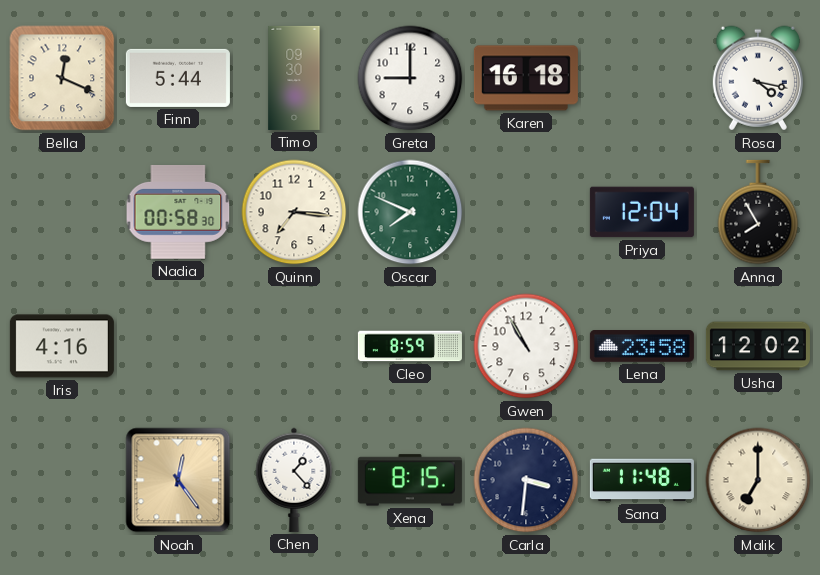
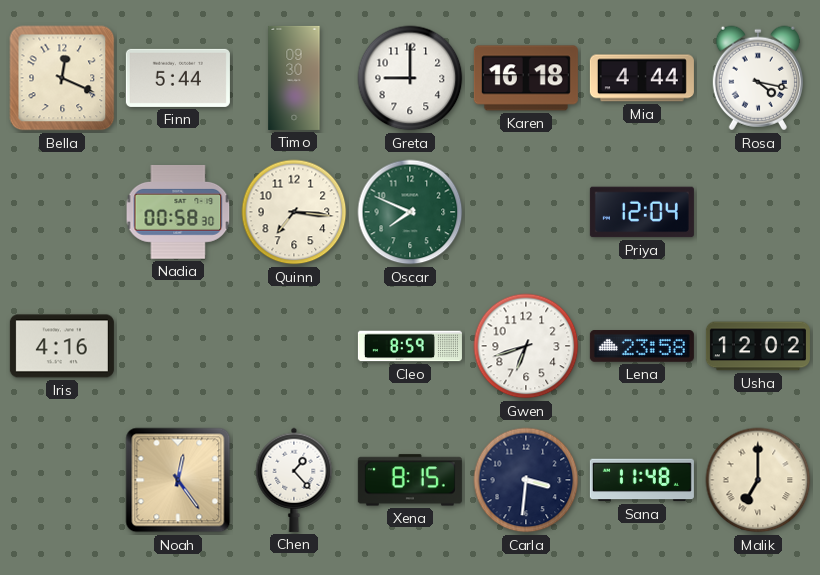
Mia: none -> 4:44 (642, 78)
Anna: 7:55 -> none (758, 212)
Gwen: 10:55 -> 6:42 (526, 346)
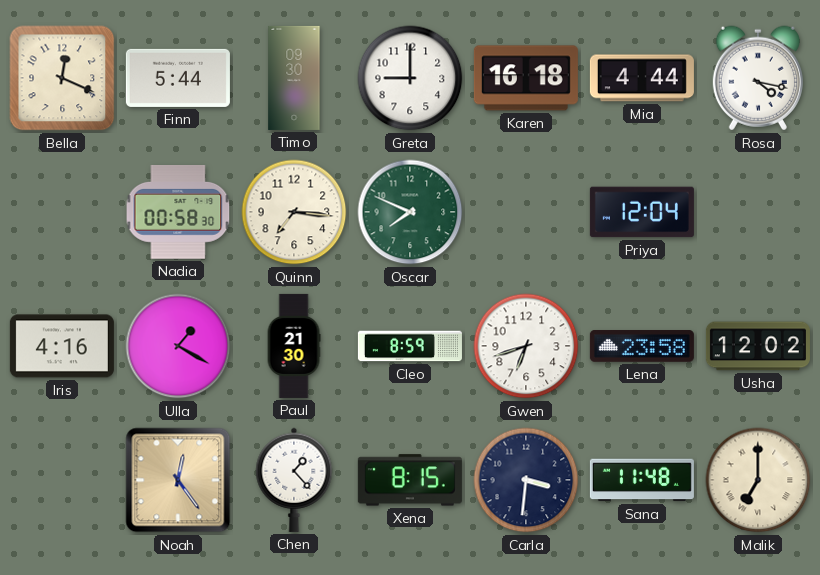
Ulla: none -> 1:20 (178, 346)
Paul: none -> 21:30 (294, 346)
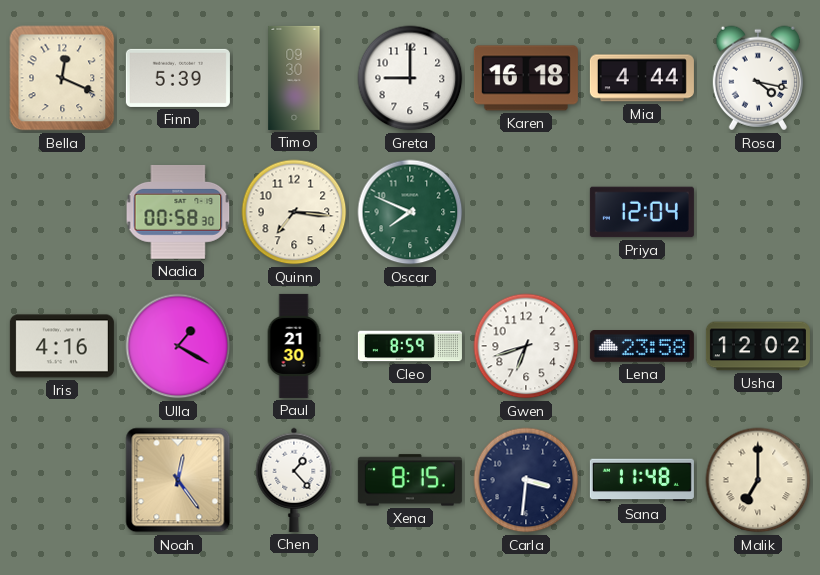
Finn: 5:44 -> 5:39 (178, 78)
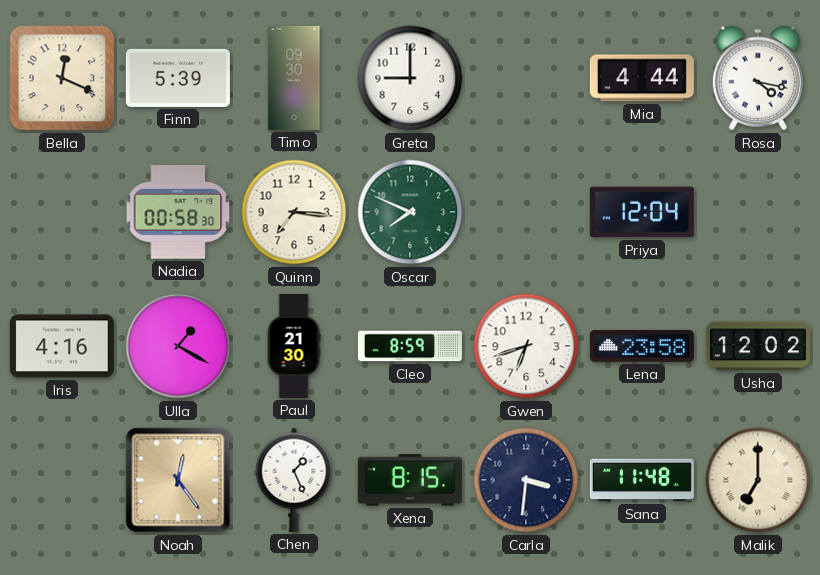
Karen: 16:18 -> none (526, 78)
Chen: 1:23 -> 1:26 (294, 480)
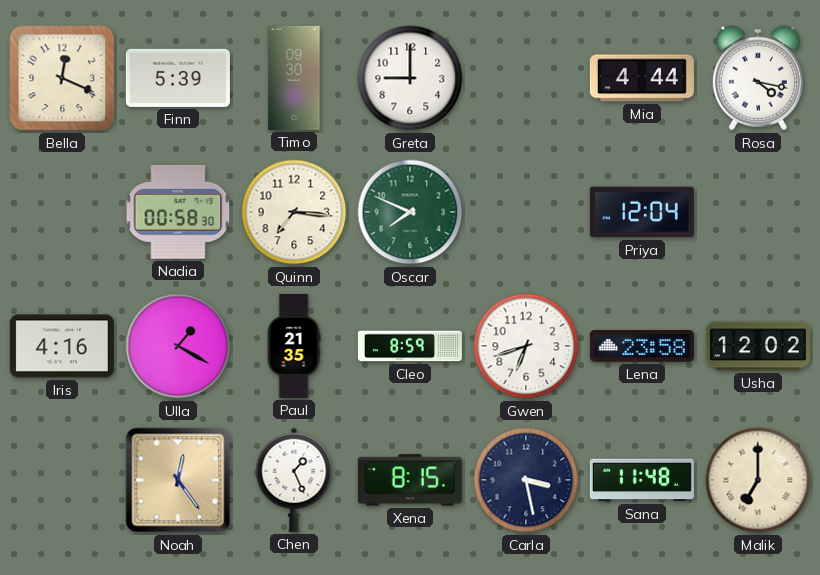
Paul: 21:30 -> 21:35 (294, 346)
Carla: 3:31 -> 3:28 (526, 480)
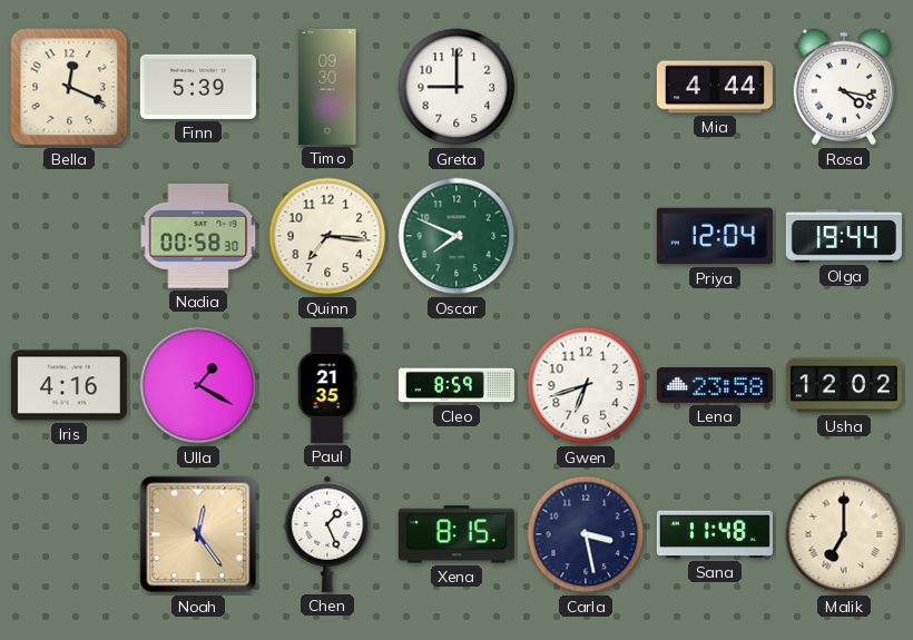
Olga: none -> 19:44 (844, 236)
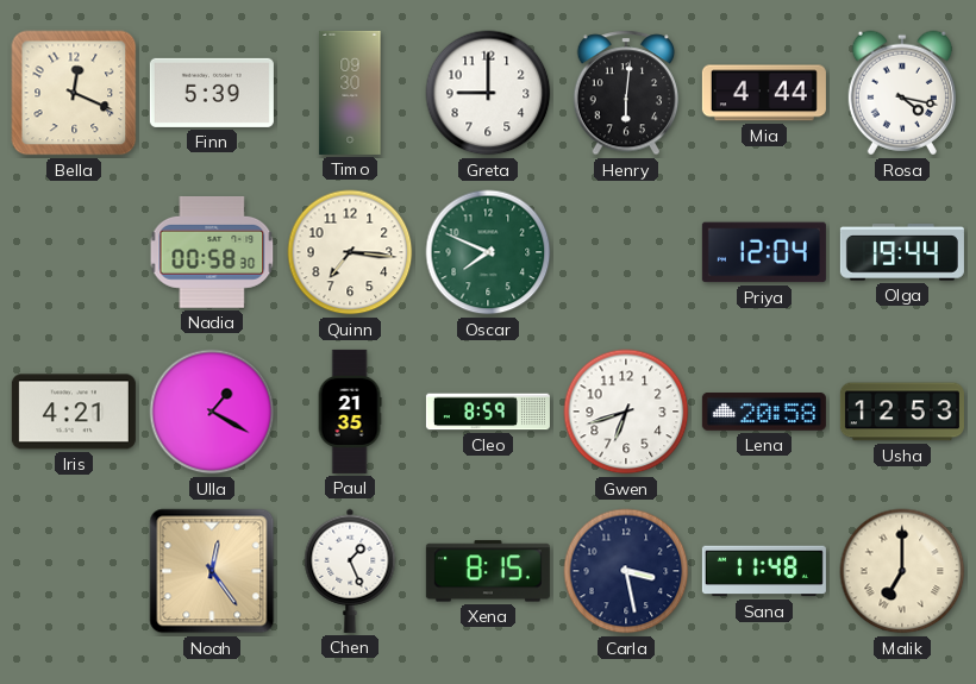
Henry: none -> 6:01 (626, 93)
Iris: 4:16 -> 4:21 (74, 412)
Lena: 23:58 -> 20:58 (764, 413)
Usha: 12:02 -> 12:53 (902, 412)
